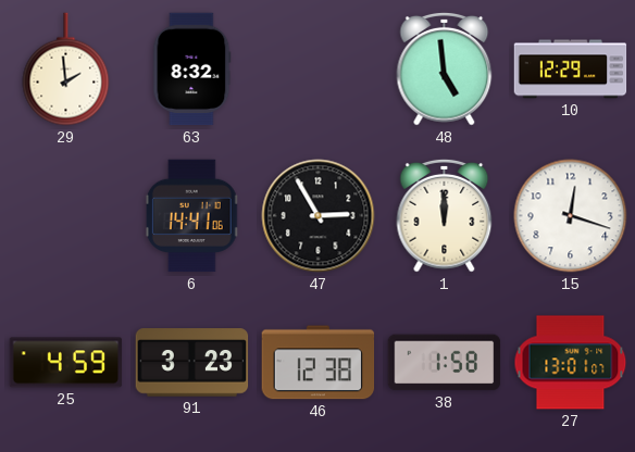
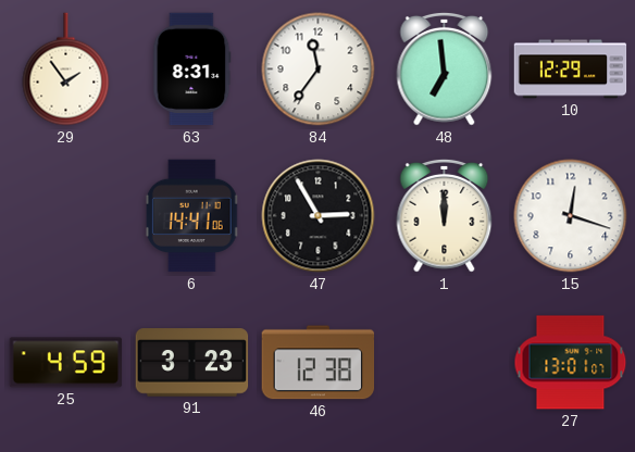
29: 1:59 -> 1:54 (66, 70)
63: 8:32 -> 8:31 (192, 70)
84: none -> 11:36 (319, 70)
48: 4:59 -> 6:59 (445, 68)
38: 1:58 -> none (445, 363)
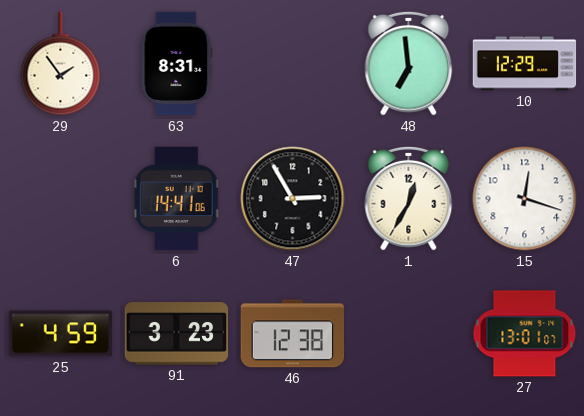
84: 11:36 -> none (319, 70)
1: 12:00 -> 12:35 (409, 198)
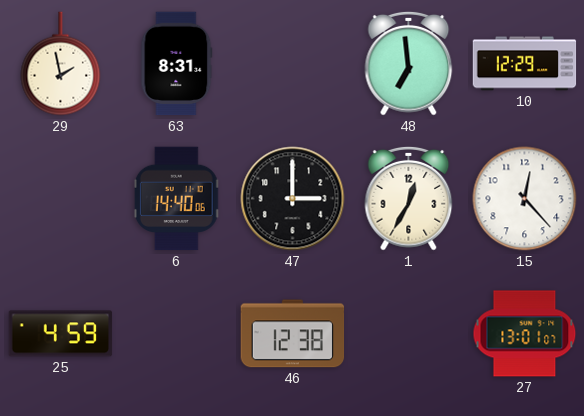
29: 1:54 -> 1:58 (61, 64)
6: 14:41 -> 14:40 (177, 199)
47: 2:55 -> 3:00 (293, 199)
15: 12:18 -> 12:23 (525, 199)
91: 3:23 -> none (177, 334)
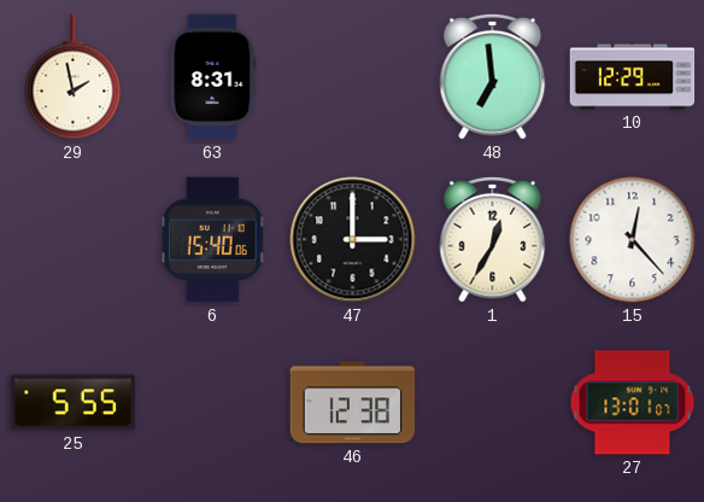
6: 14:40 -> 15:40 (213, 240)
25: 4:59 -> 5:55 (74, 403)
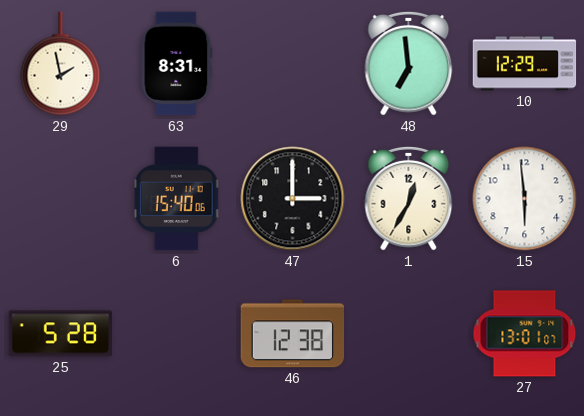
15: 12:23 -> 5:59 (525, 199)
25: 5:55 -> 5:28 (61, 334)
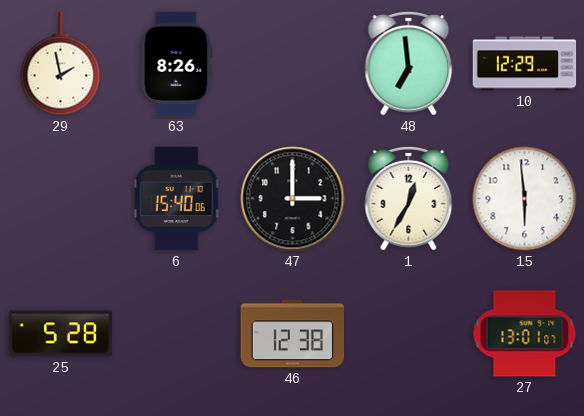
63: 8:31 -> 8:26 (177, 64)
